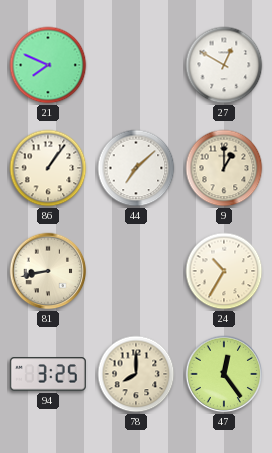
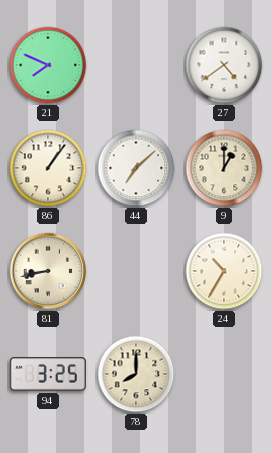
27: 12:50 -> 4:39 (224, 65)
47: 12:24 -> none (224, 374)
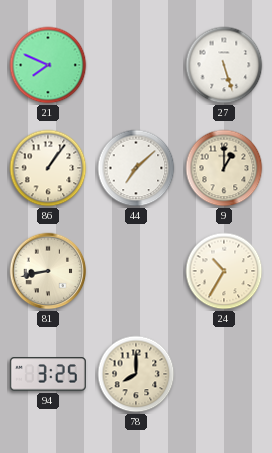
27: 4:39 -> 5:27 (224, 65)
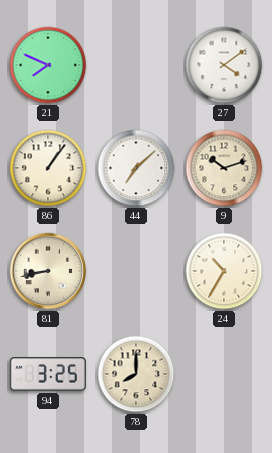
27: 5:27 -> 4:09 (224, 65)
9: 1:00 -> 10:12 (224, 168)
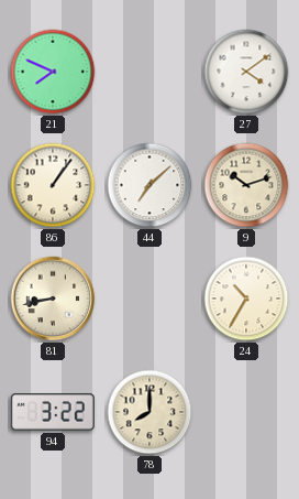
94: 3:25 -> 3:22 (53, 412)
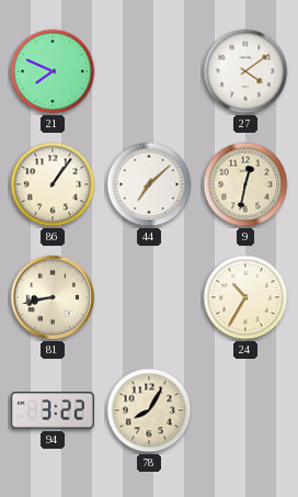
9: 10:12 -> 12:32 (245, 184)
78: 8:00 -> 8:05 (149, 410)
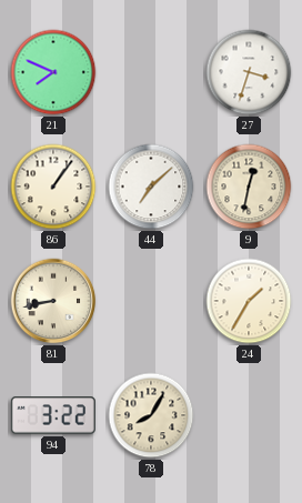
27: 4:09 -> 3:33 (249, 72)
24: 10:35 -> 1:35 (249, 301)
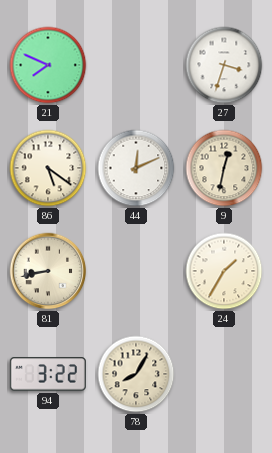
86: 1:06 -> 5:21 (48, 168)
44: 7:08 -> 12:11 (136, 168)
